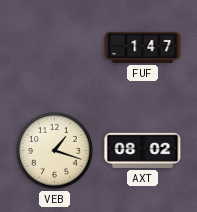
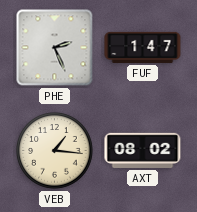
PHE: none -> 2:26 (55, 48)
VEB: 1:18 -> 1:16 (55, 151)
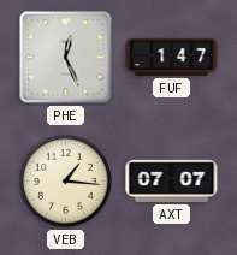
PHE: 2:26 -> 12:26 (66, 58)
AXT: 08:02 -> 07:07 (172, 180)
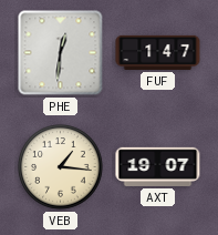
PHE: 12:26 -> 12:31 (61, 53)
AXT: 07:07 -> 19:07 (158, 166)
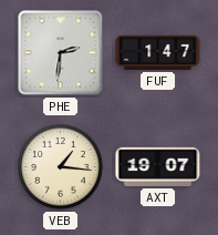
PHE: 12:31 -> 2:31 (61, 53)
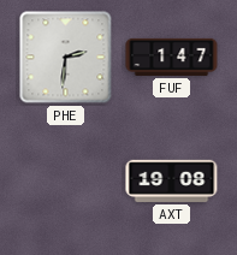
VEB: 1:16 -> none (61, 167)
AXT: 19:07 -> 19:08 (172, 180)
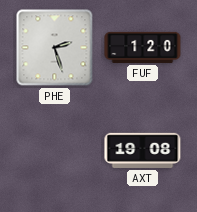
PHE: 2:31 -> 2:27 (55, 48)
FUF: 1:47 -> 1:20 (143, 47)
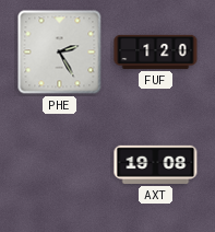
PHE: 2:27 -> 2:25 (60, 53)
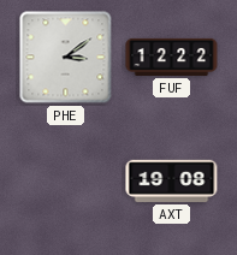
PHE: 2:25 -> 3:09 (66, 58)
FUF: 1:20 -> 12:22 (172, 57)
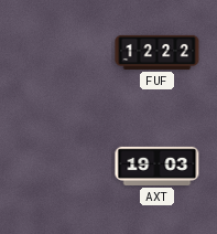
PHE: 3:09 -> none (66, 58)
AXT: 19:08 -> 19:03 (158, 166)
